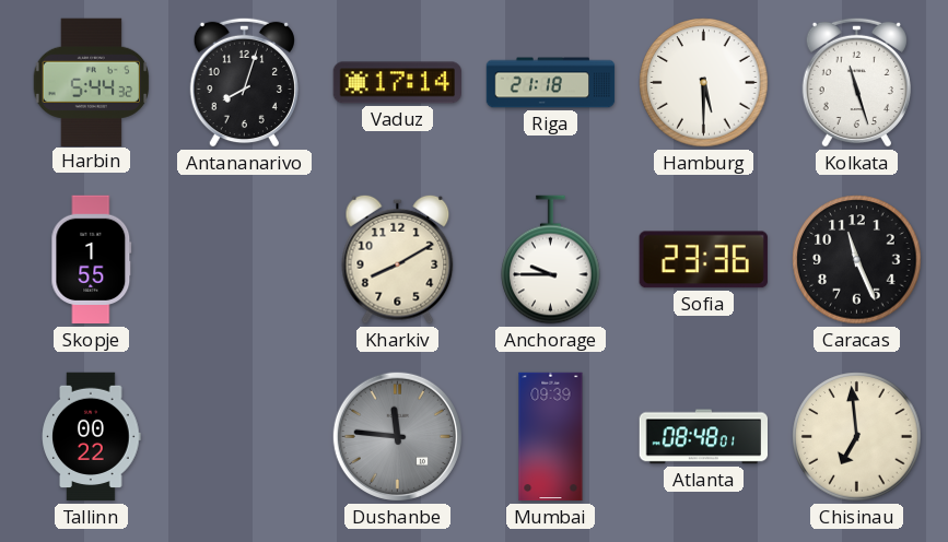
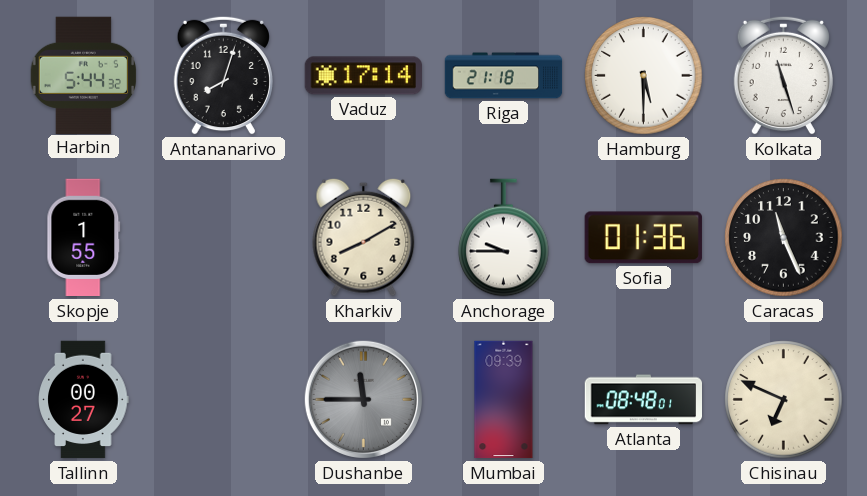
Sofia: 23:36 -> 01:36 (643, 238)
Tallinn: 00:22 -> 00:27 (84, 400)
Dushanbe: 11:46 -> 11:45 (363, 399)
Chisinau: 6:59 -> 6:49 (784, 400)
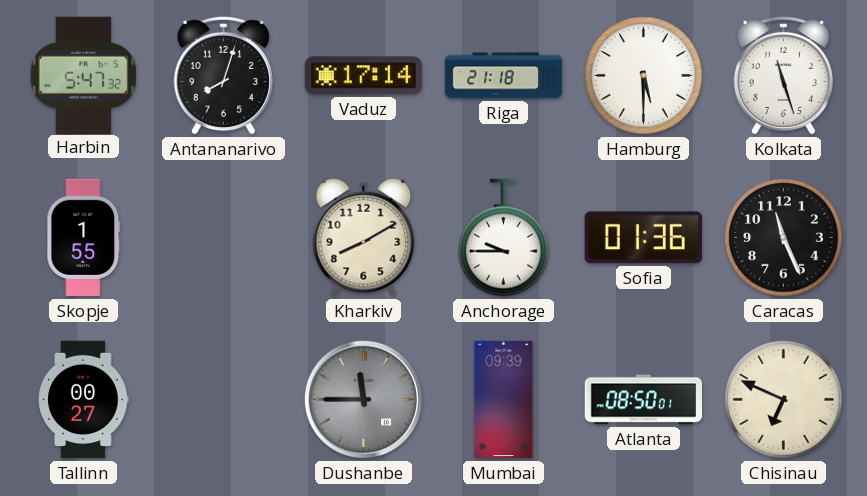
Harbin: 5:44 -> 5:47 (83, 75)
Atlanta: 08:48 -> 08:50 (643, 400)
